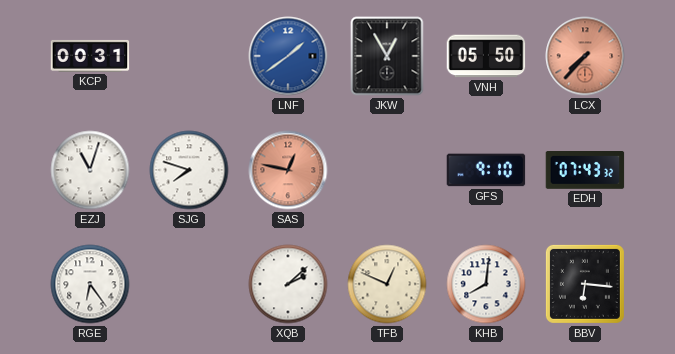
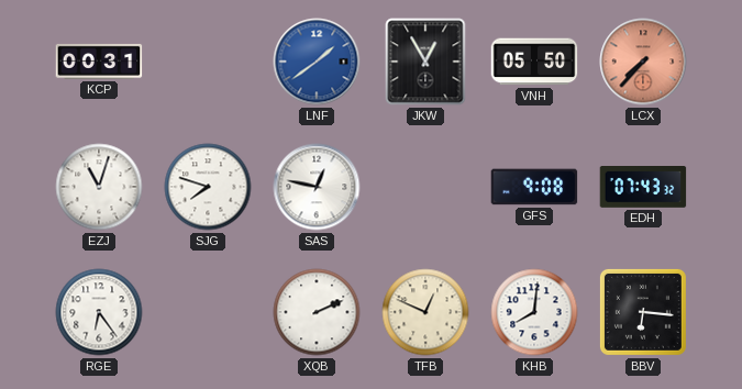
SAS dial: salmon -> white (317, 187)
GFS: 9:10 -> 9:08 (534, 187)
XQB: 2:08 -> 2:11 (317, 312)
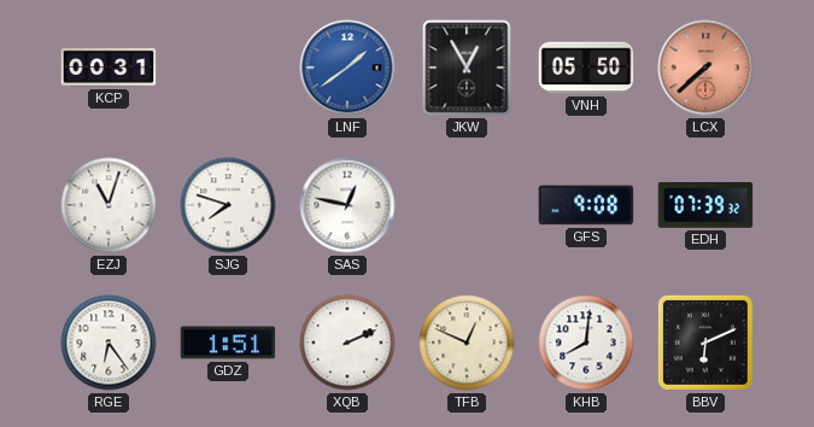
LCX: 7:37 -> 7:38 (705, 68)
EDH: 07:43 -> 07:39 (705, 206)
GDZ: none -> 1:51 (228, 343)
BBV: 6:16 -> 6:11 (705, 343)
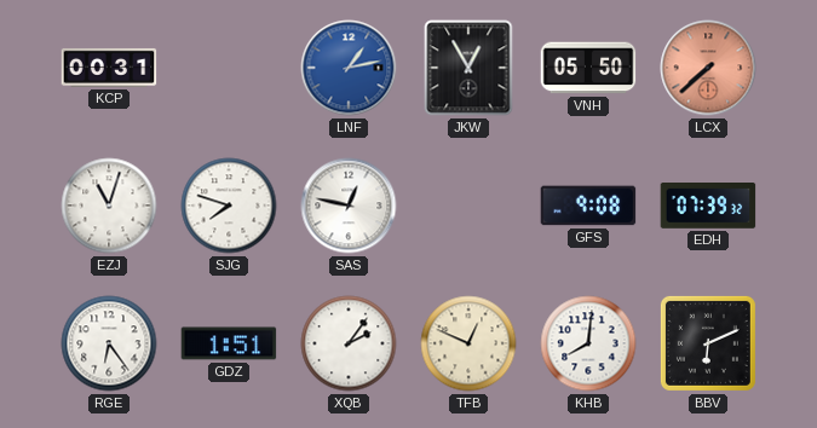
LNF: 1:39 -> 1:13 (349, 68)
XQB: 2:11 -> 2:06 (349, 343)
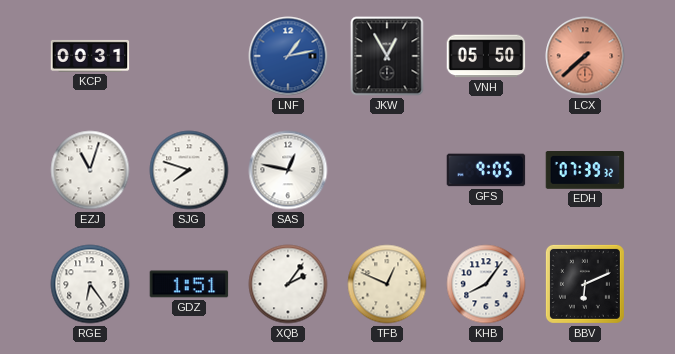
GFS: 9:08 -> 9:05 (486, 170)
KHB: 8:01 -> 8:06 (486, 284)
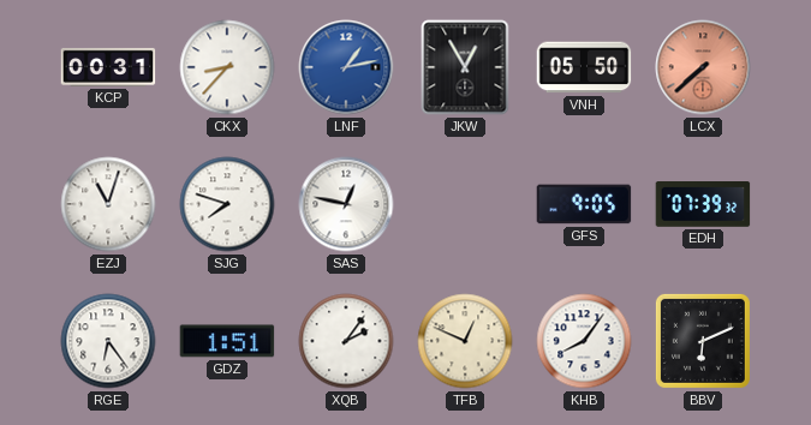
CKX: none -> 8:37 (227, 67)
